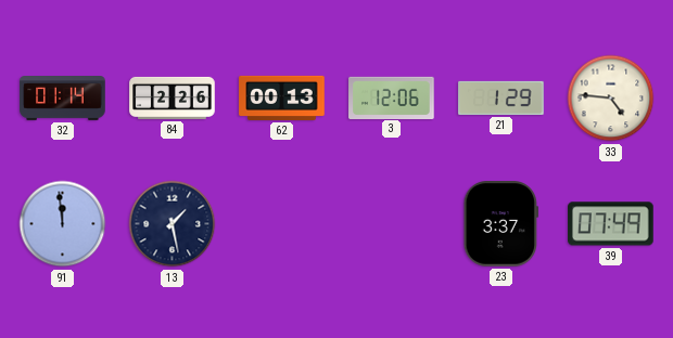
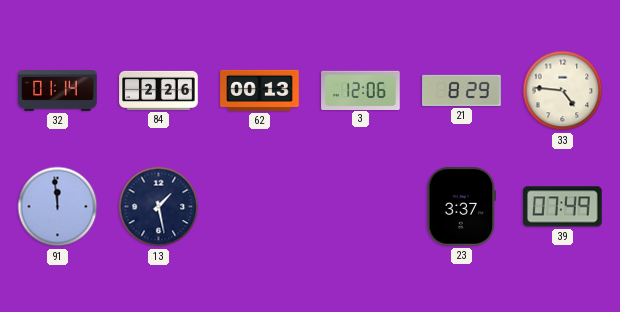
21: 1:29 -> 8:29 (462, 90)
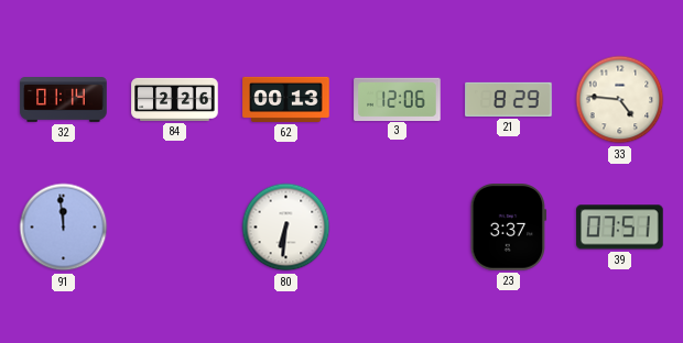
13: 1:28 -> none (159, 207)
80: none -> 6:31 (286, 228)
39: 07:49 -> 07:51 (620, 228)
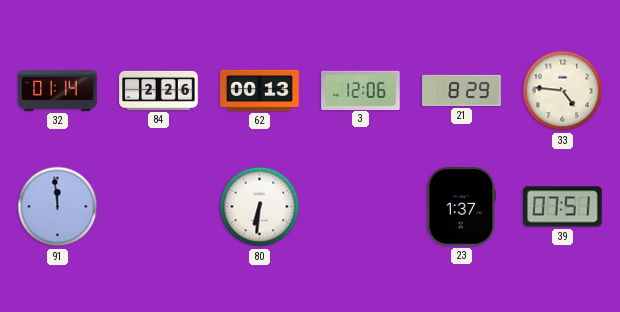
23: 3:37 -> 1:37 (462, 207)
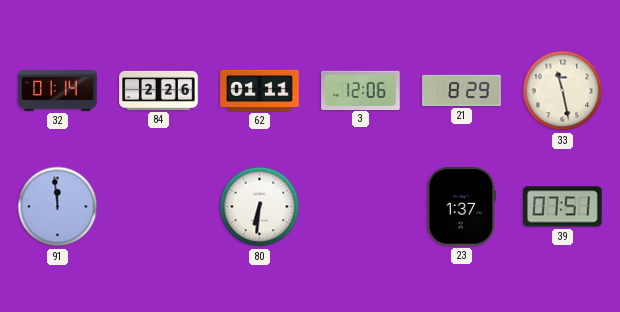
62: 00:13 -> 01:11 (260, 90)
33: 4:46 -> 11:28 (563, 91)
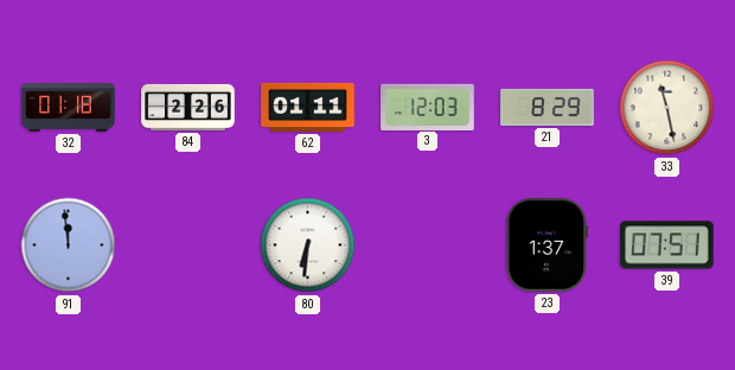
32: 01:14 -> 01:18 (69, 108)
3: 12:06 -> 12:03 (428, 107)
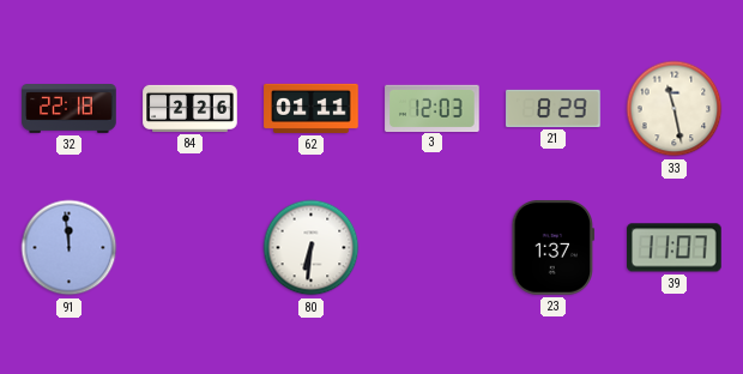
32: 01:18 -> 22:18 (70, 109)
39: 07:51 -> 11:07 (675, 248)
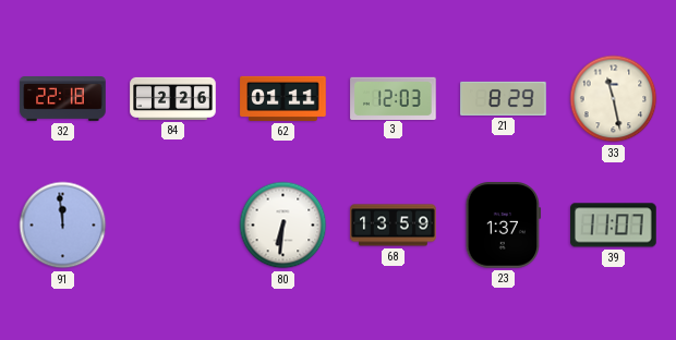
68: none -> 13:59 (394, 226)
